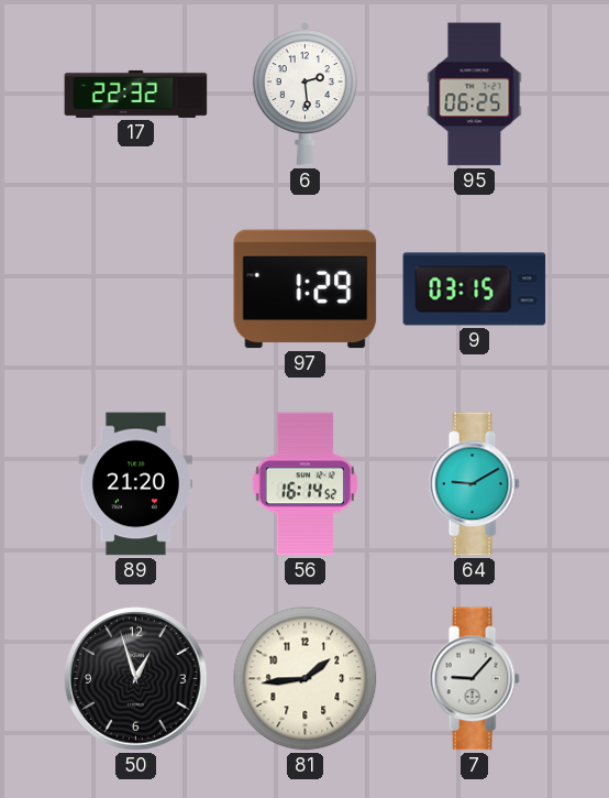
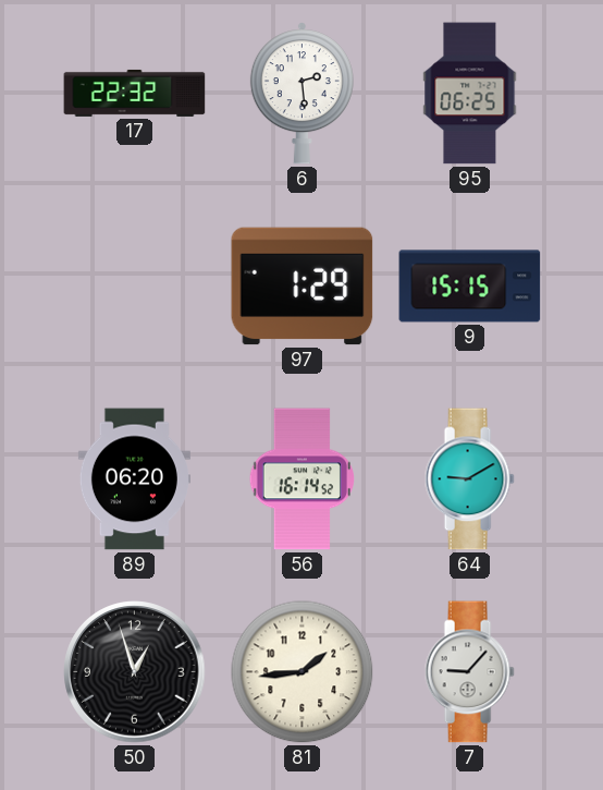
9: 03:15 -> 15:15 (470, 287)
89: 21:20 -> 06:20 (134, 479)
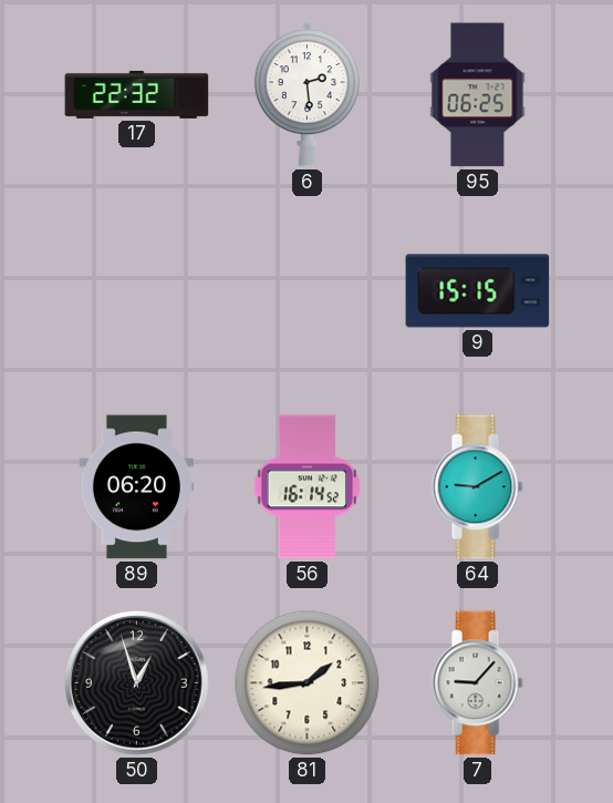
97: 1:29 -> none (303, 287)
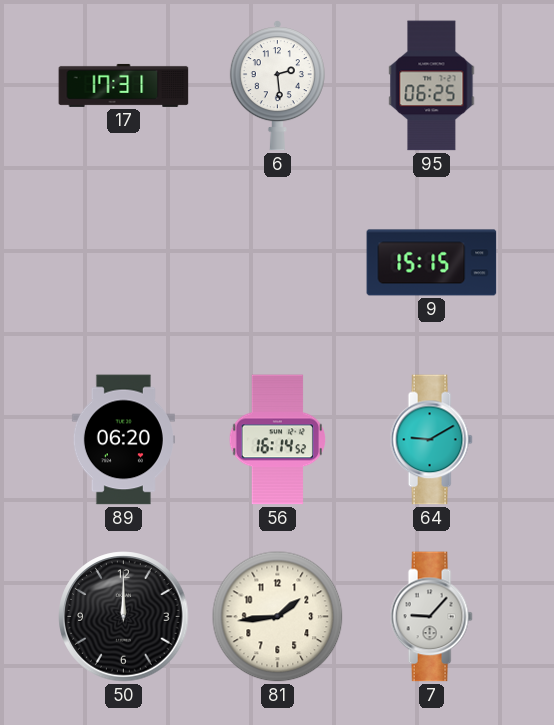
17: 22:32 -> 17:31 (124, 85)
50: 12:57 -> 12:00 (124, 617)
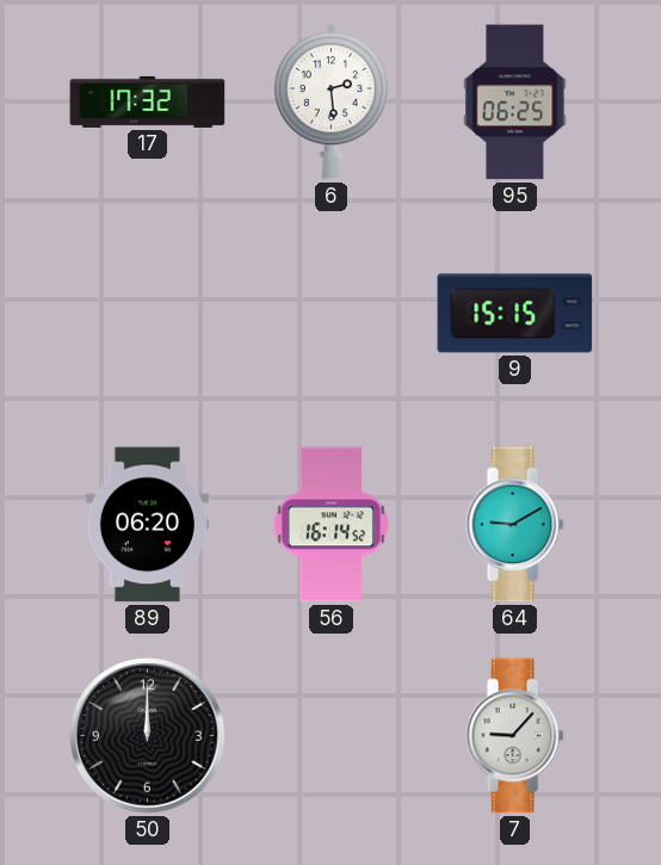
17: 17:31 -> 17:32 (148, 101)
81: 1:44 -> none (278, 617)
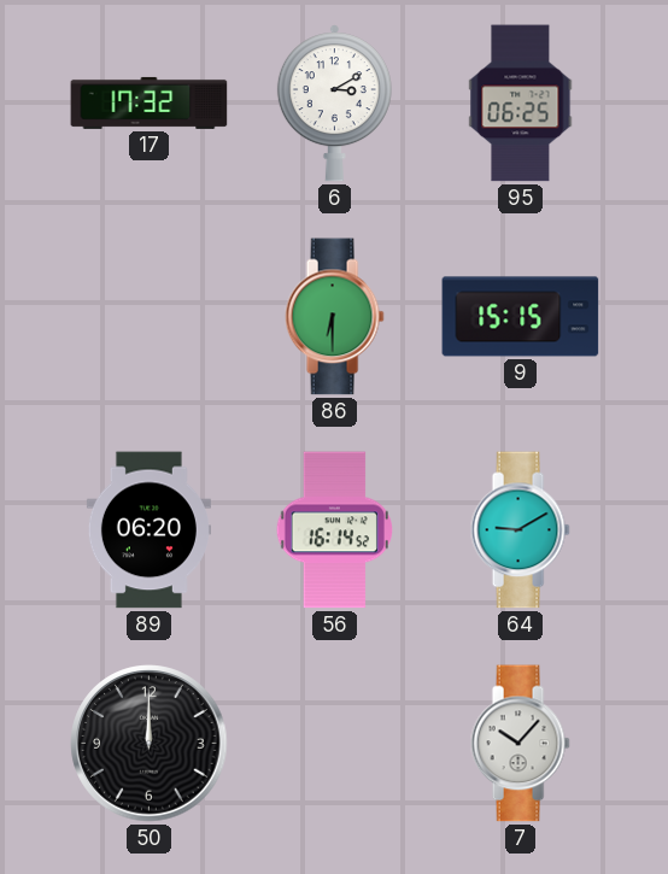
6: 2:29 -> 3:10 (334, 104)
86: none -> 6:30 (334, 317)
7: 9:07 -> 10:07 (520, 744)
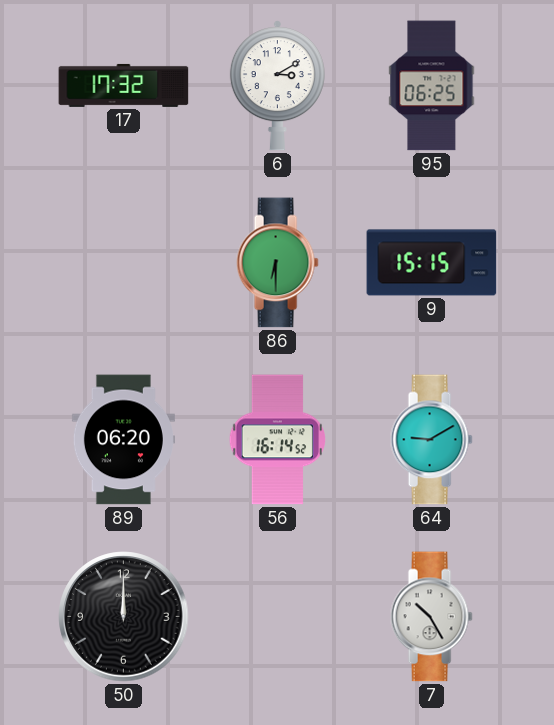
7: 10:07 -> 10:25 (431, 617)
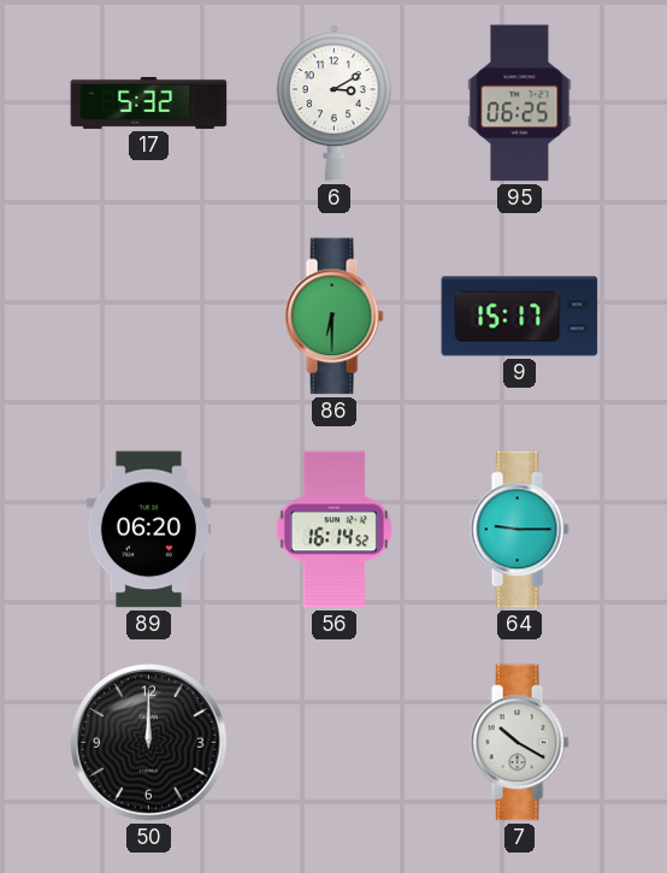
17: 17:32 -> 5:32 (149, 102)
9: 15:15 -> 15:17 (520, 317)
64: 9:10 -> 9:15 (519, 530)
7: 10:25 -> 10:20 (519, 743)
